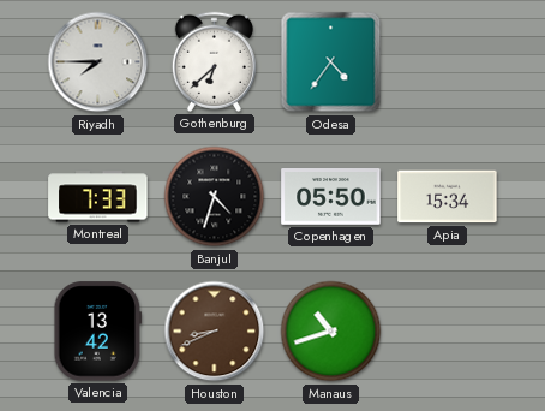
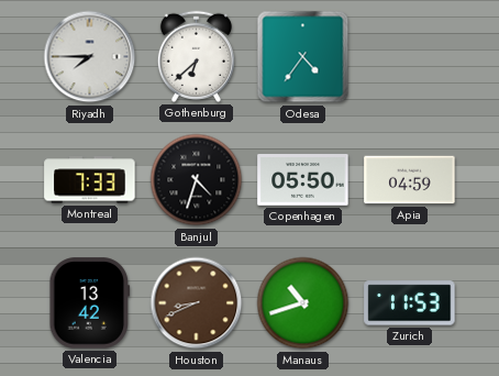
Apia: 15:34 -> 04:59 (410, 180)
Zurich: none -> 11:53 (410, 303)
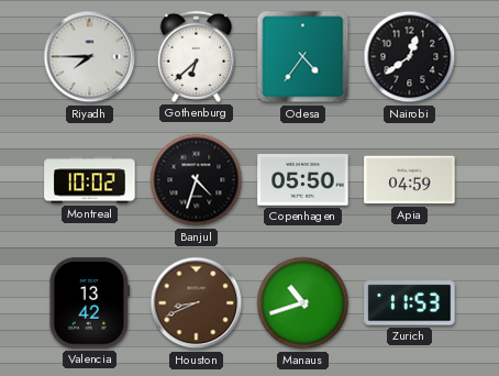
Nairobi: none -> 12:39 (410, 57)
Montreal: 7:33 -> 10:02 (90, 180)
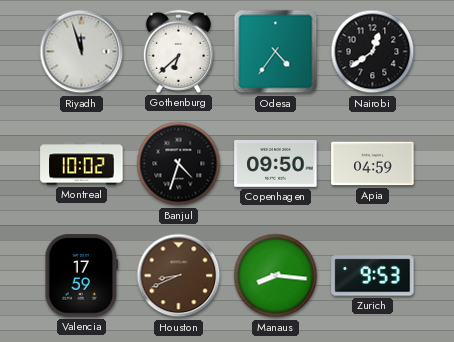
Riyadh: 7:45 -> 11:57 (82, 52)
Copenhagen: 05:50 -> 09:50 (276, 164)
Valencia: 13:42 -> 17:59 (82, 276)
Manaus: 10:42 -> 8:16 (276, 276)
Zurich: 11:53 -> 9:53 (373, 276)
